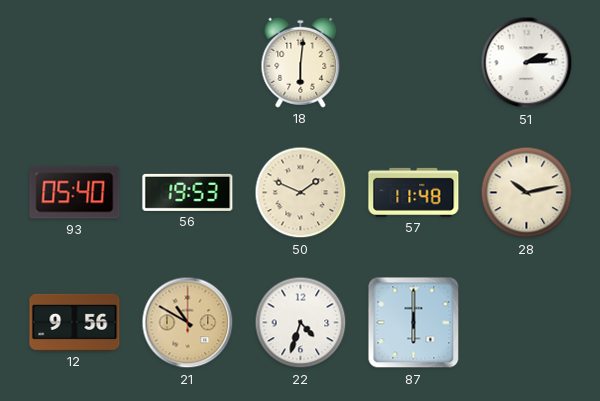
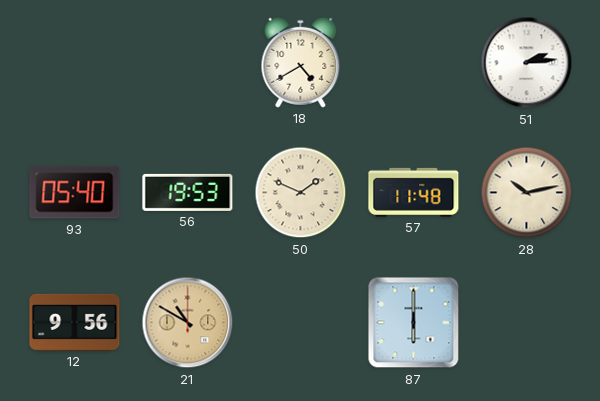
18: 6:01 -> 4:40 (301, 62)
22: 4:33 -> none (301, 323)
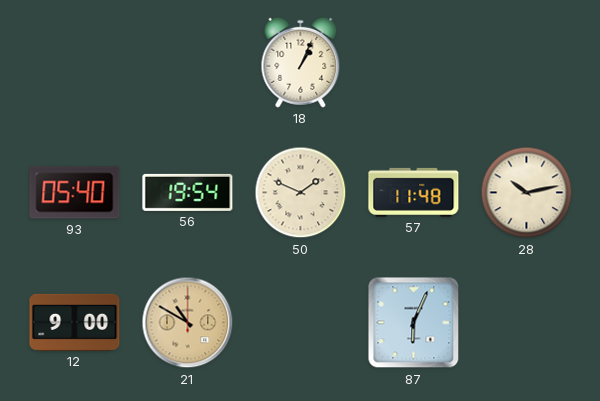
18: 4:40 -> 1:04 (301, 62)
51: 2:14 -> none (527, 63)
56: 19:53 -> 19:54 (188, 192)
12: 9:56 -> 9:00 (75, 322)
87: 6:00 -> 6:04 (414, 323)
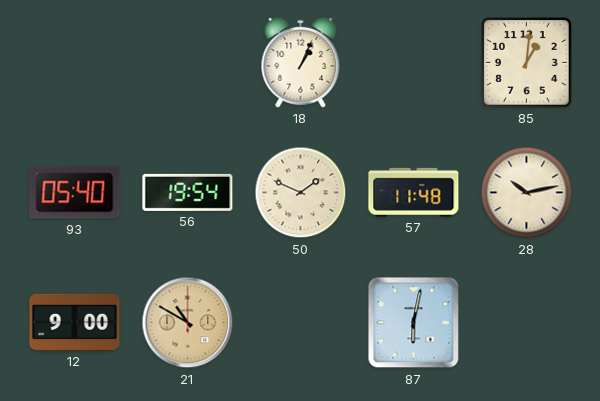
85: none -> 1:01 (527, 63)
87: 6:04 -> 6:02 (414, 323)
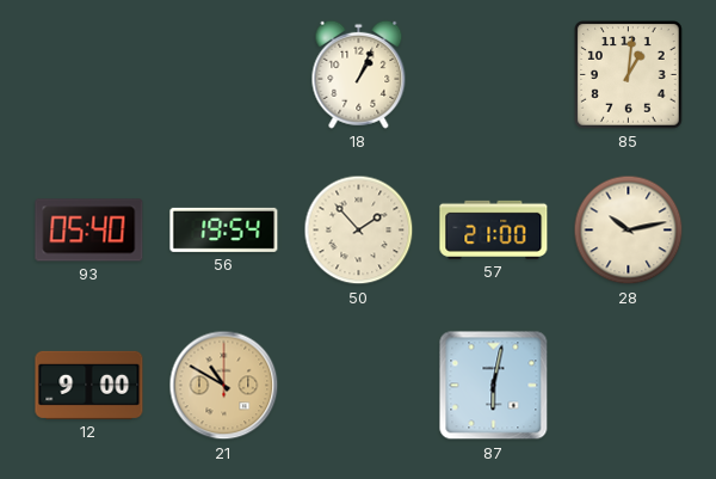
50: 1:49 -> 1:53 (359, 231)
57: 11:48 -> 21:00 (494, 229)
